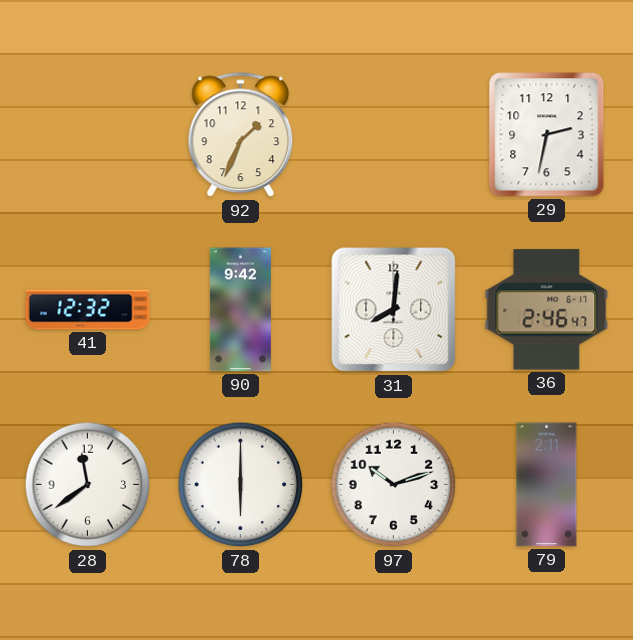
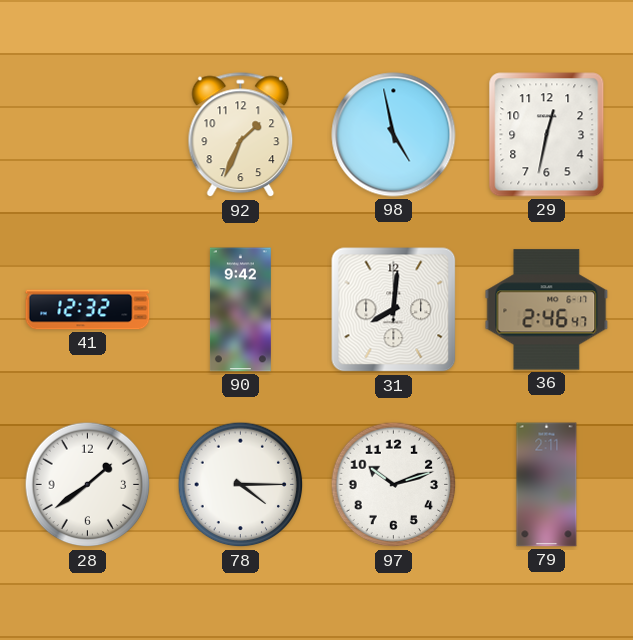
98: none -> 4:58 (394, 135)
29: 2:32 -> 12:32 (547, 135)
28: 11:39 -> 1:39 (88, 485)
78: 6:00 -> 4:15 (241, 485)
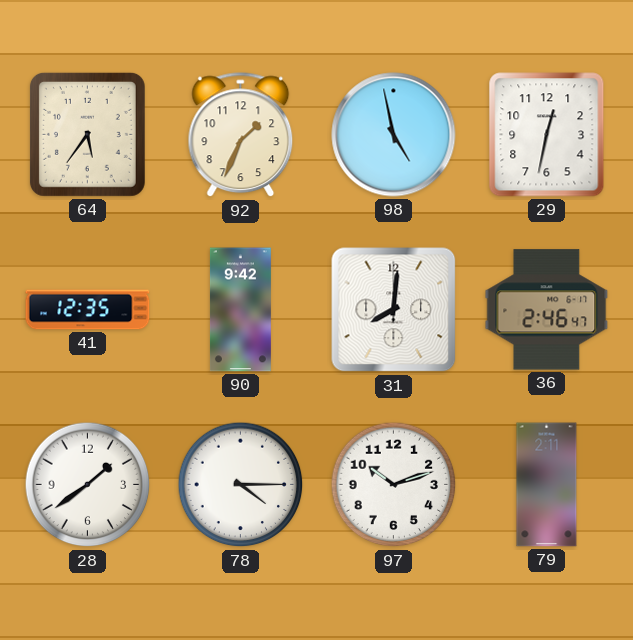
64: none -> 5:36 (87, 134)
41: 12:32 -> 12:35 (88, 310)
